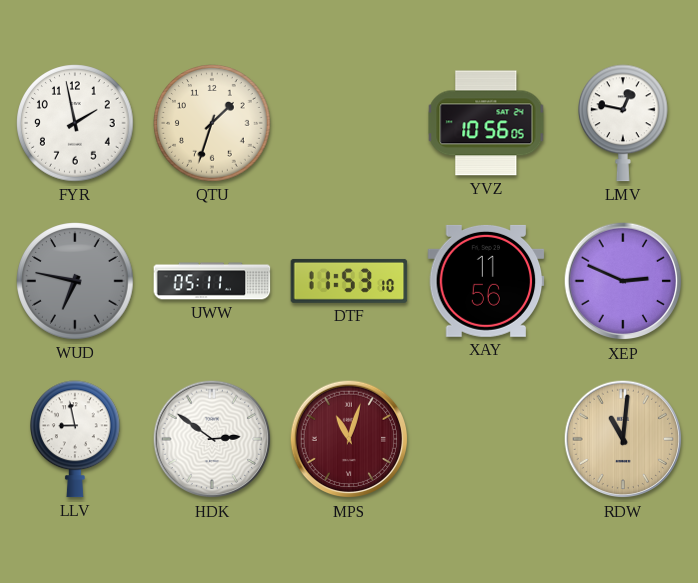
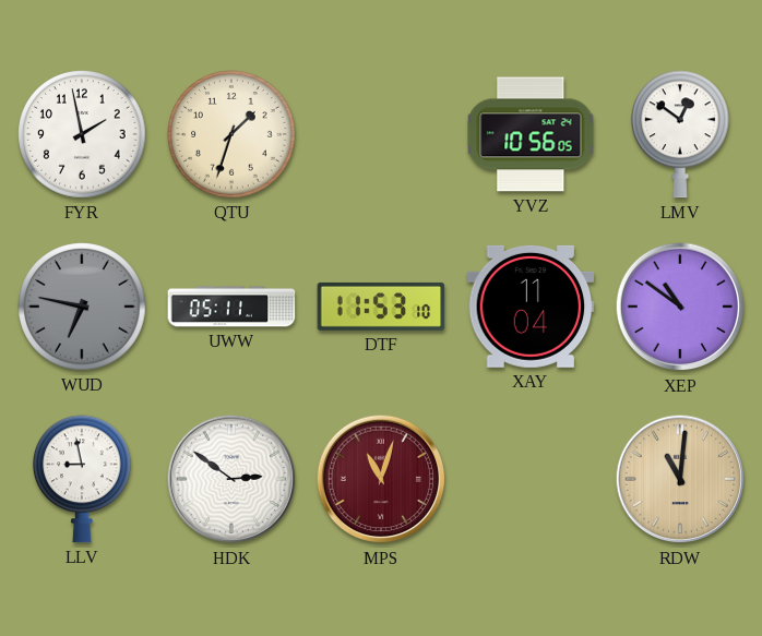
LMV: 12:47 -> 12:51 (681, 134)
XAY: 11:56 -> 11:04 (531, 307)
XEP: 2:49 -> 10:51 (680, 307)
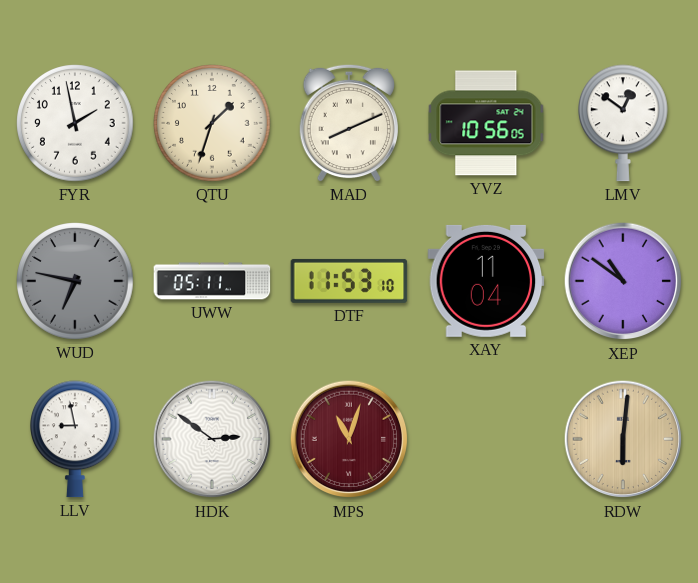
MAD: none -> 8:11 (349, 123)
RDW: 11:01 -> 6:01 (623, 439)
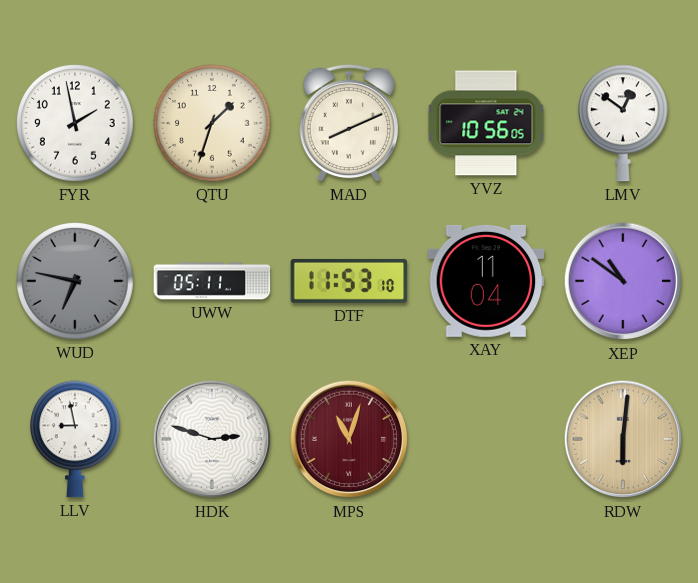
HDK: 2:51 -> 2:48 (212, 439)
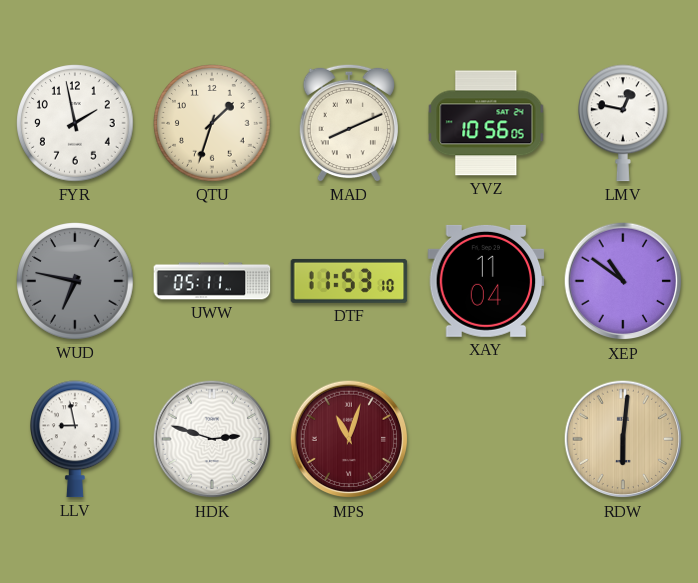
LMV: 12:51 -> 12:47 (624, 123)
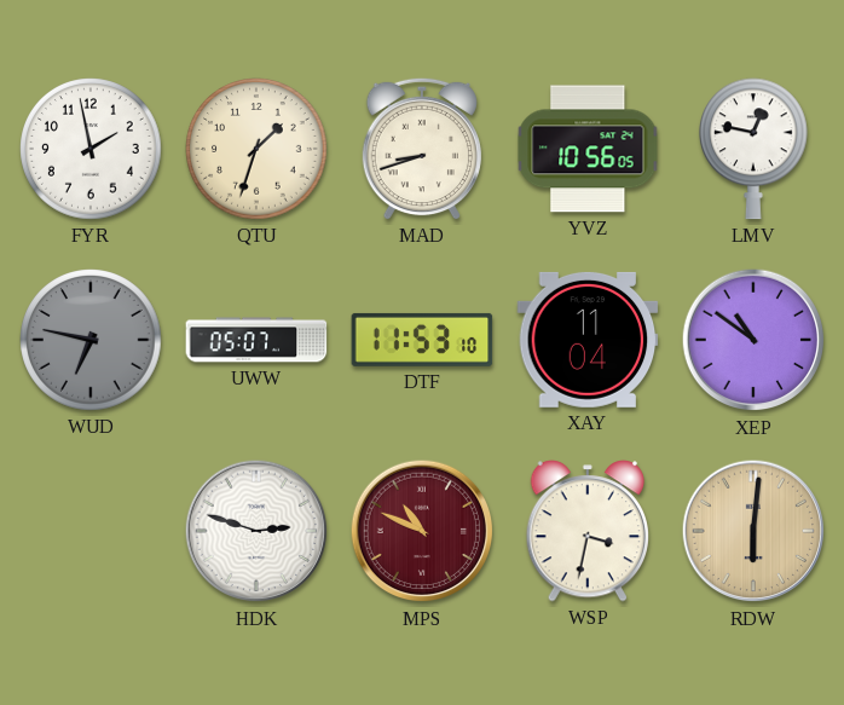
MAD: 8:11 -> 8:42 (422, 149)
UWW: 05:11 -> 05:07 (256, 340)
LLV: 8:58 -> none (76, 439)
MPS: 11:03 -> 10:49 (422, 531)
WSP: none -> 3:32 (588, 531)
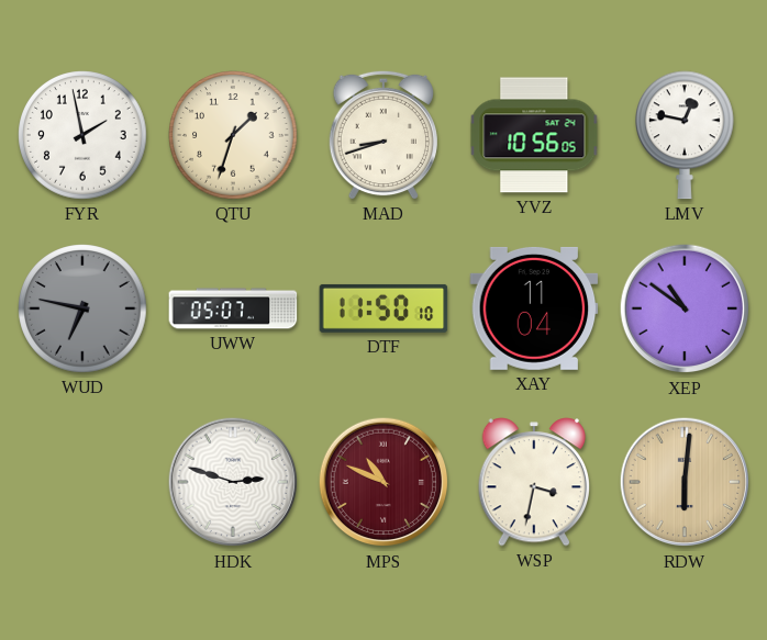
DTF: 11:53 -> 11:50 (383, 308)
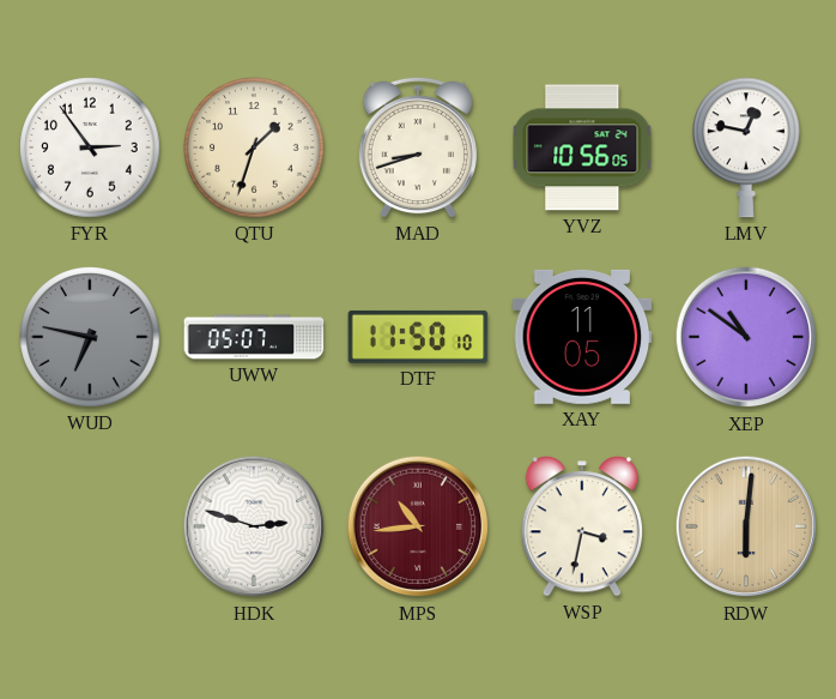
FYR: 1:58 -> 2:54 (90, 147)
XAY: 11:04 -> 11:05 (582, 337)
MPS: 10:49 -> 10:44 (418, 526)
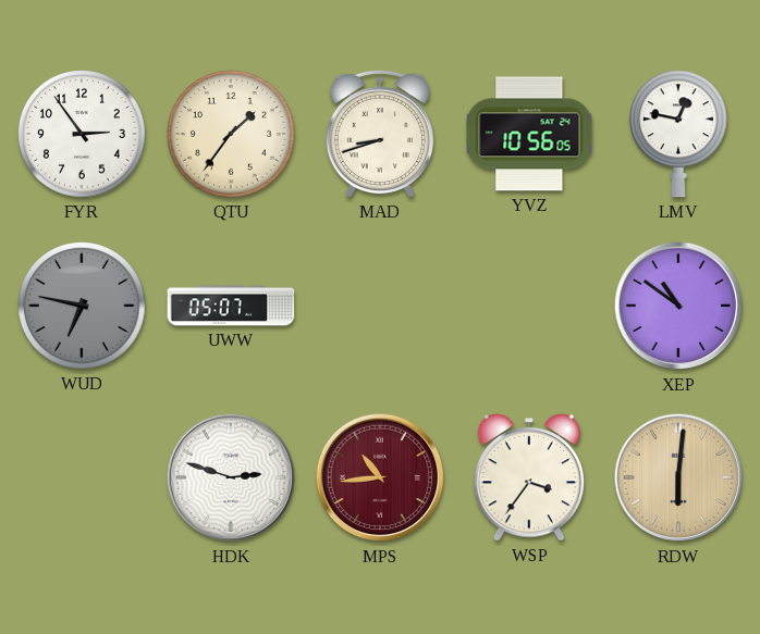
QTU: 1:33 -> 1:36 (231, 134)
DTF: 11:50 -> none (418, 337)
XAY: 11:05 -> none (582, 337)
WSP: 3:32 -> 3:36 (529, 477)
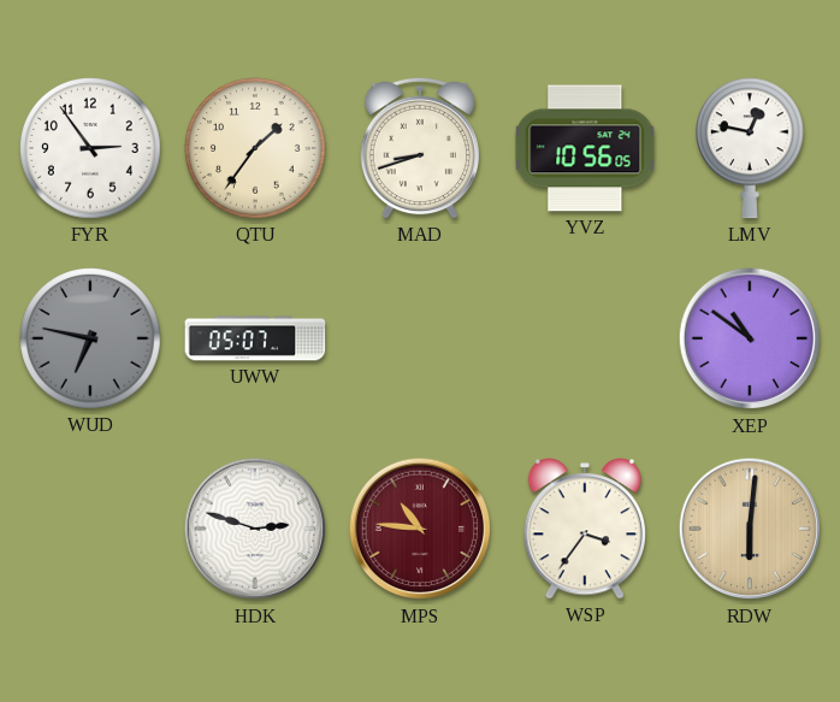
MPS: 10:44 -> 10:46 (420, 529)
